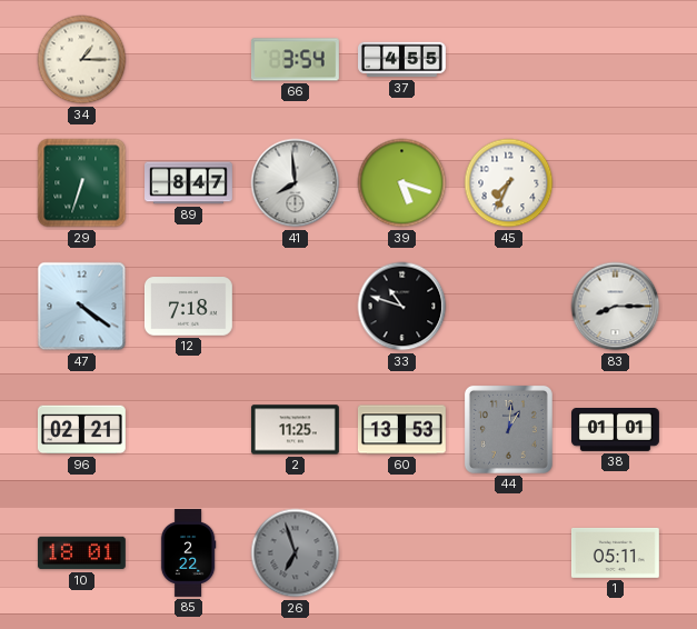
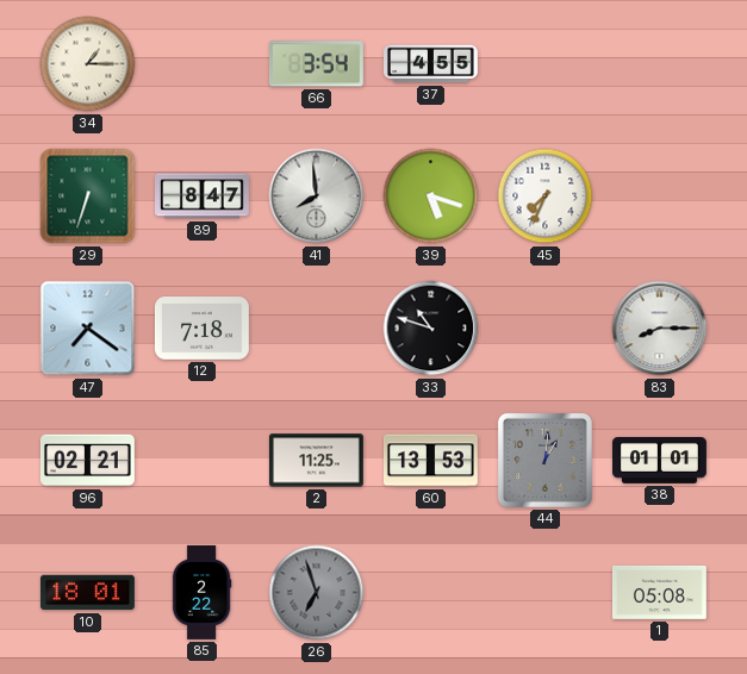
47: 4:21 -> 7:21 (88, 329)
1: 05:11 -> 05:08 (659, 592)
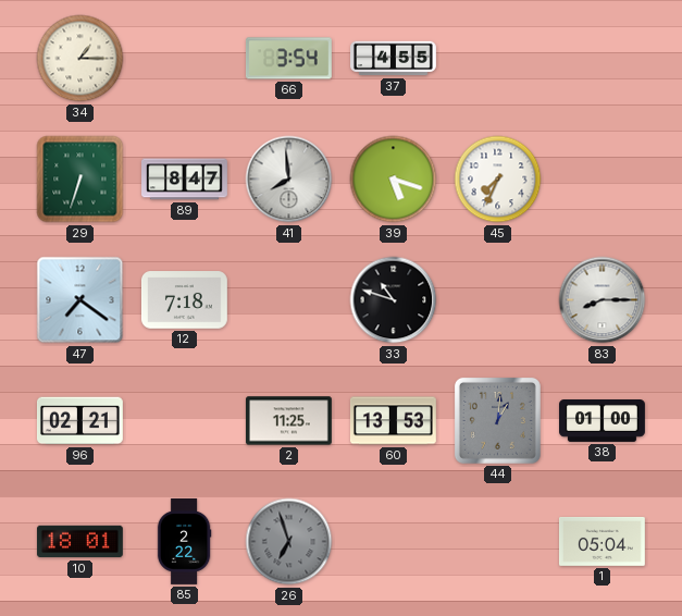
38: 01:01 -> 01:00 (603, 421)
1: 05:08 -> 05:04 (602, 541)
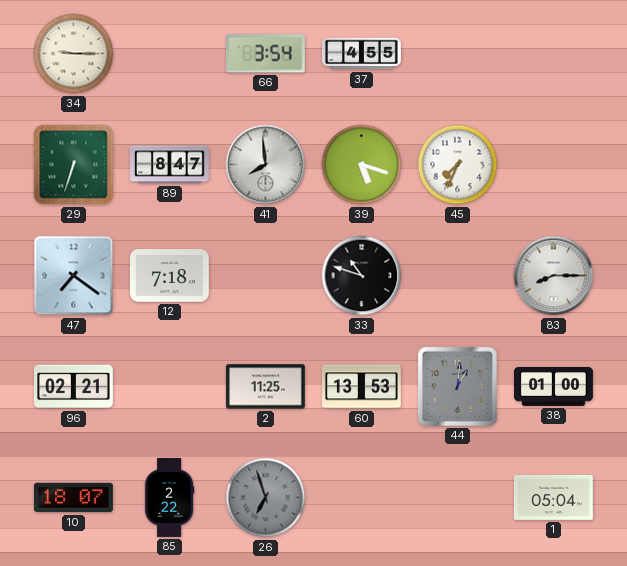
34: 1:15 -> 9:15 (74, 54)
10: 18:01 -> 18:07 (73, 498)
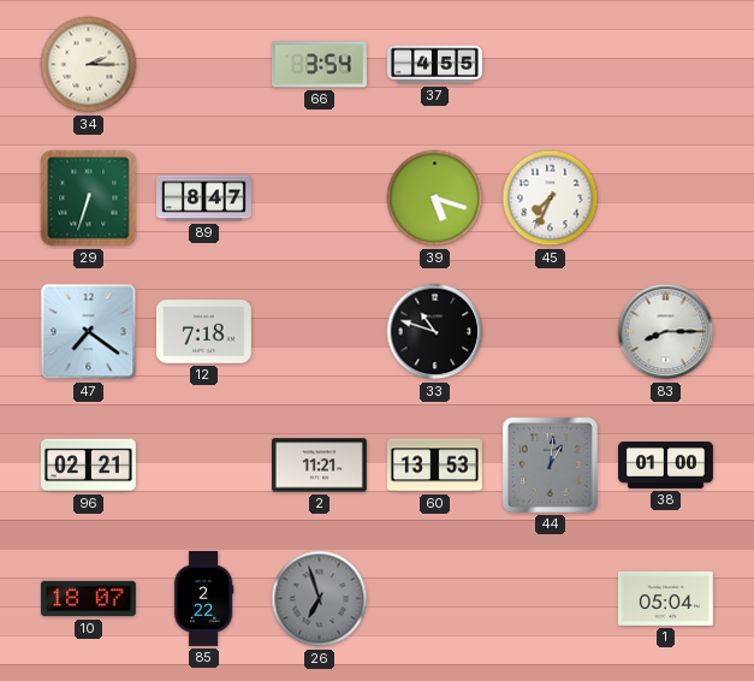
34: 9:15 -> 2:15 (89, 65)
41: 7:59 -> none (266, 165)
2: 11:25 -> 11:21 (319, 466)
